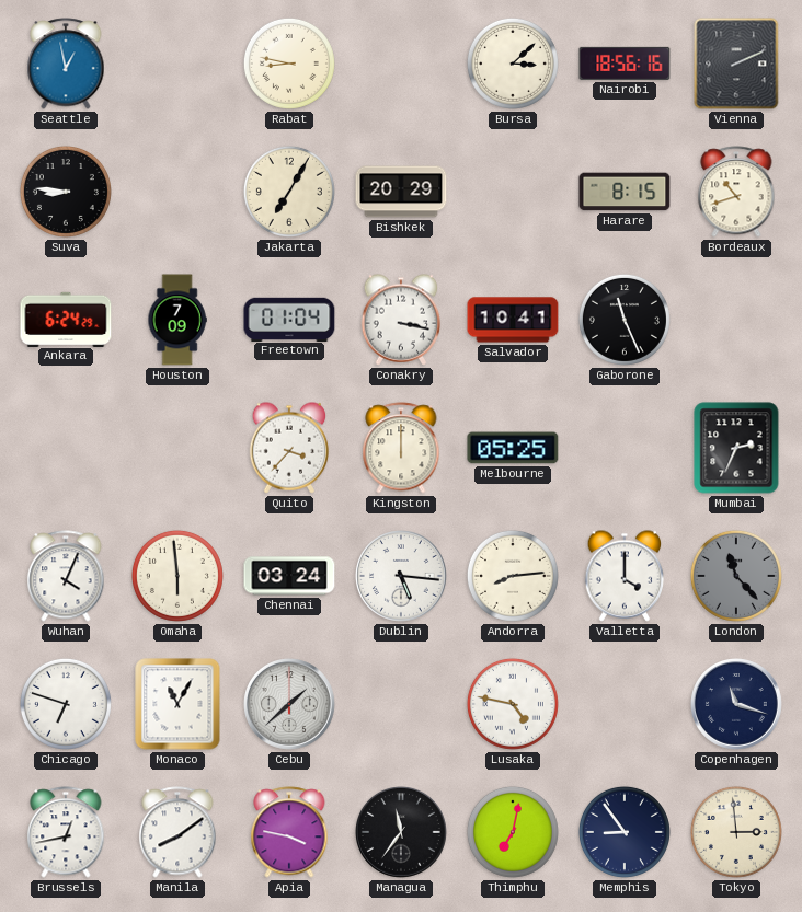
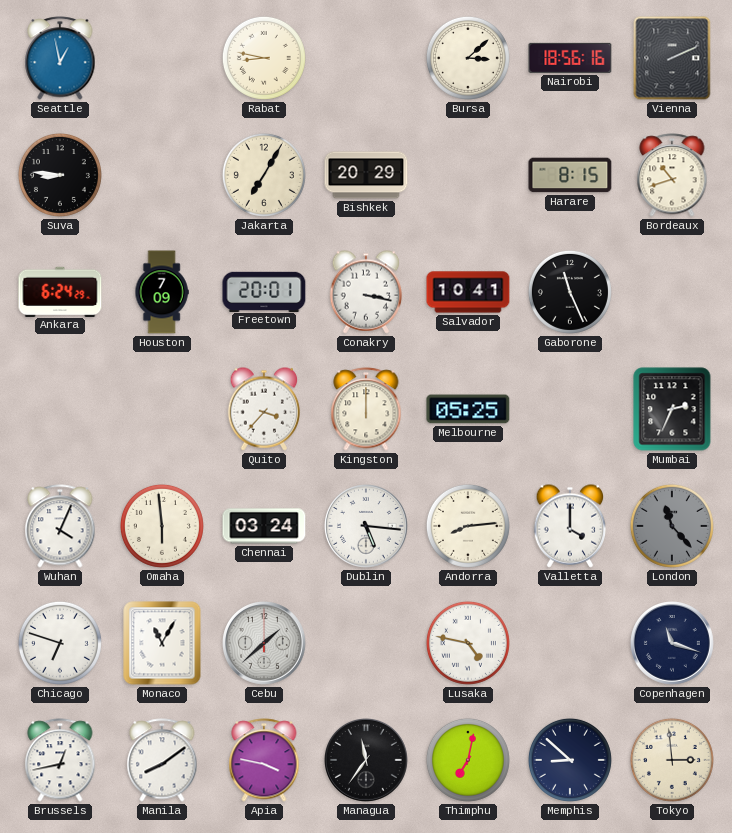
Freetown: 01:04 -> 20:01 (264, 291)
Memphis: 8:54 -> 8:52 (570, 760)
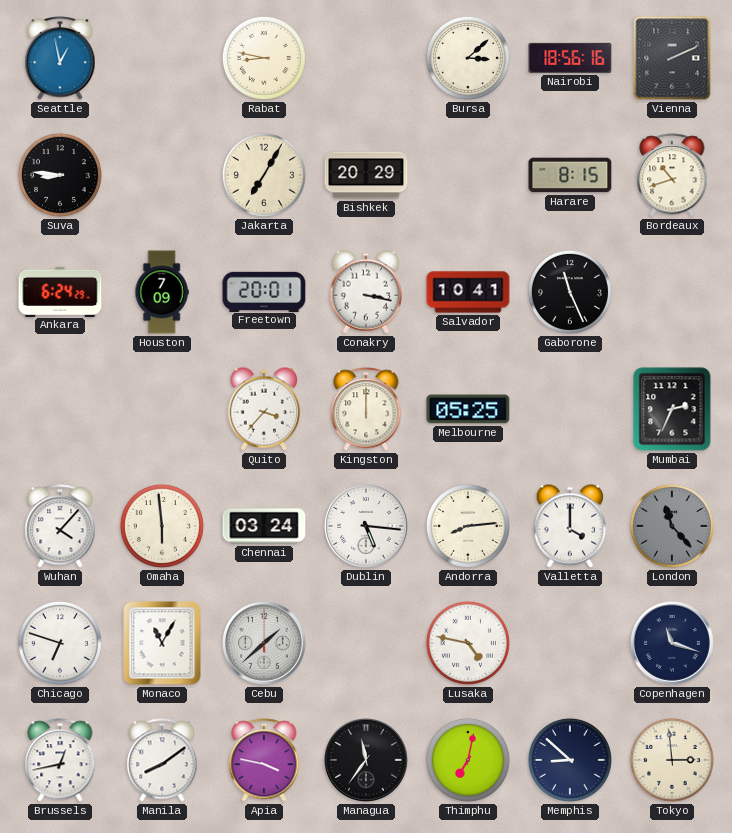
Wuhan: 4:04 -> 4:07 (60, 526)
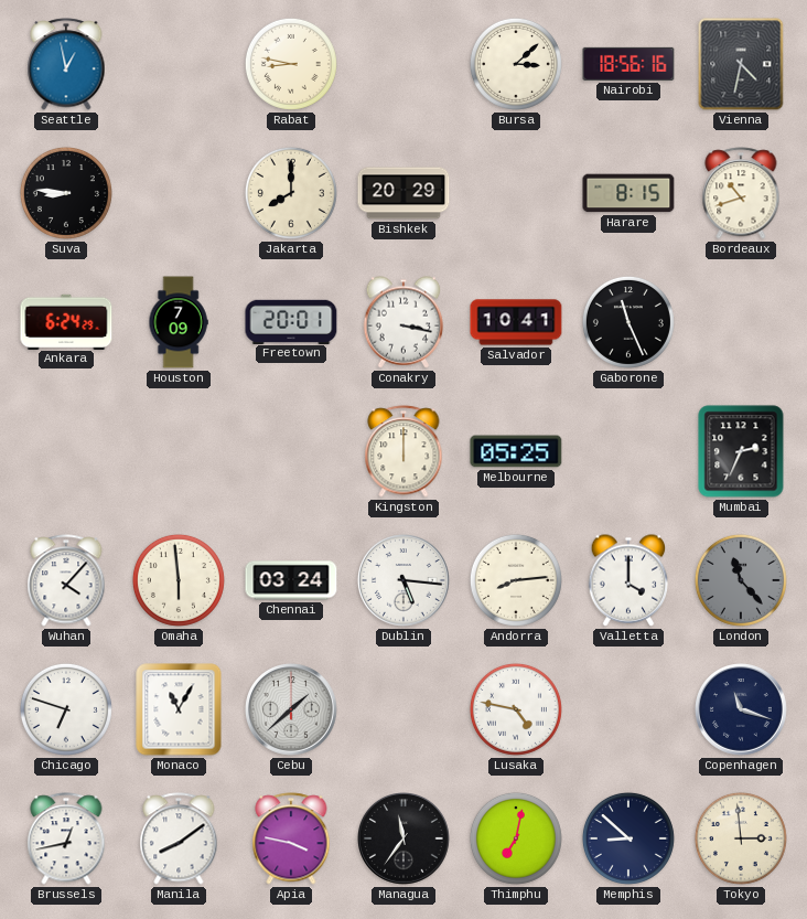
Vienna: 2:11 -> 4:32 (741, 64)
Jakarta: 7:05 -> 8:00 (291, 193)
Quito: 3:37 -> none (264, 409)
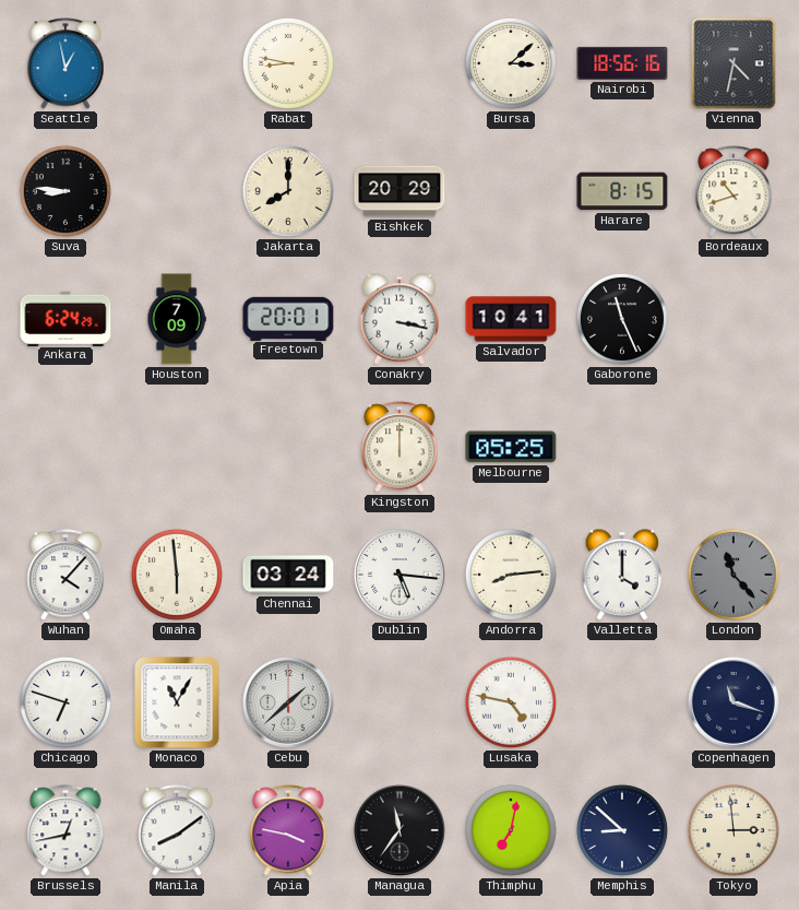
Mumbai: 2:34 -> none (741, 451)
